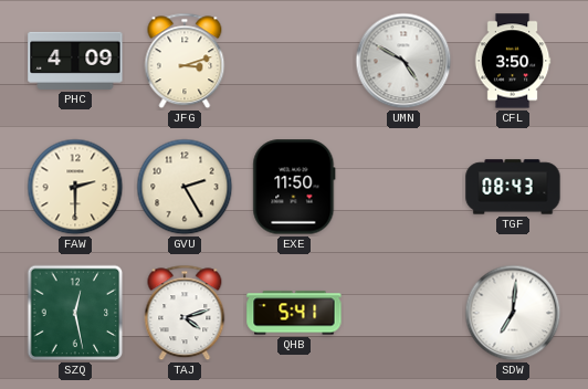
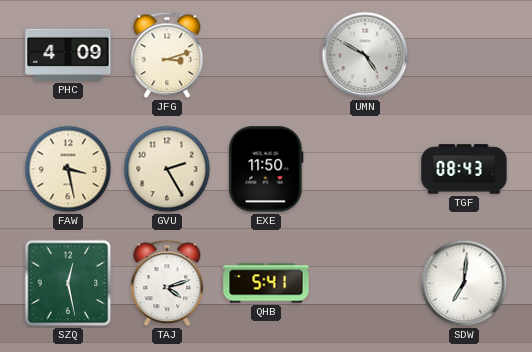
CFL: 3:50 -> none (513, 61)
FAW: 2:30 -> 3:28 (68, 169)
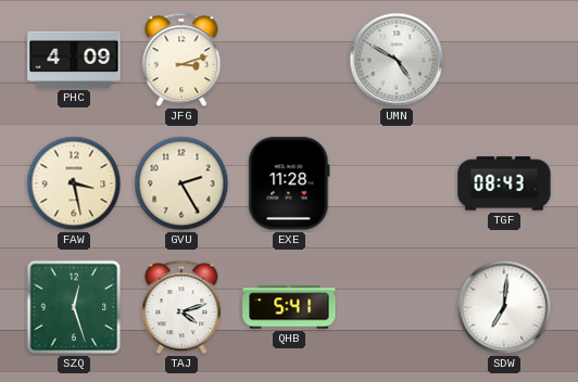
EXE: 11:50 -> 11:28 (289, 183)
SZQ: 12:28 -> 12:27 (74, 307)
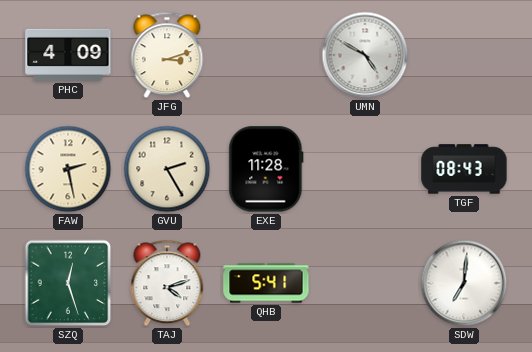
FAW: 3:28 -> 2:28 (68, 169)
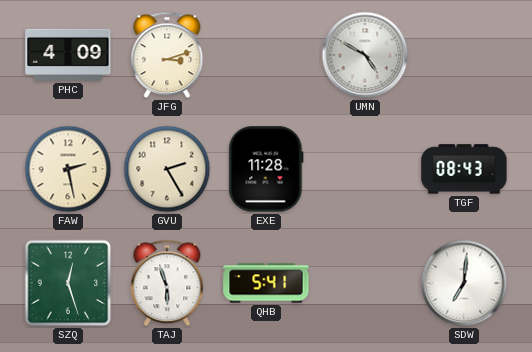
TAJ: 4:12 -> 5:57 (167, 283)
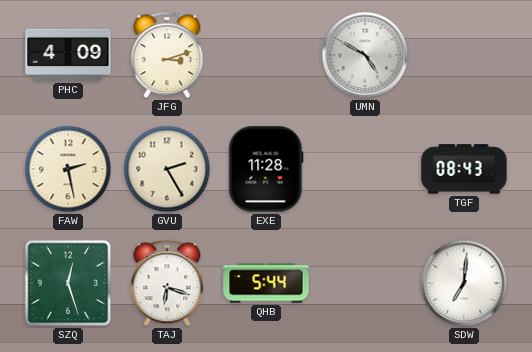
TAJ: 5:57 -> 6:18 (167, 283)
QHB: 5:41 -> 5:44 (266, 283)
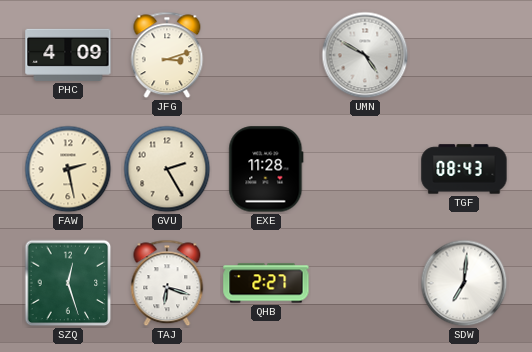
QHB: 5:44 -> 2:27 (266, 283)
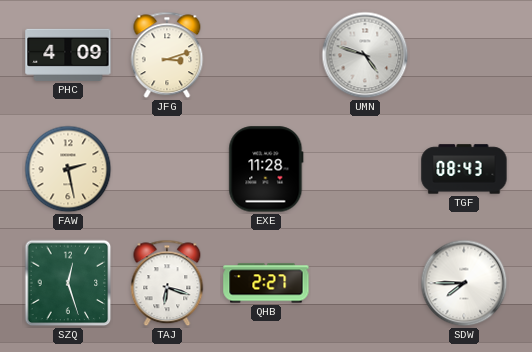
UMN: 4:50 -> 4:48 (365, 55)
GVU: 2:25 -> none (167, 169)
SDW: 7:01 -> 7:45 (464, 283)
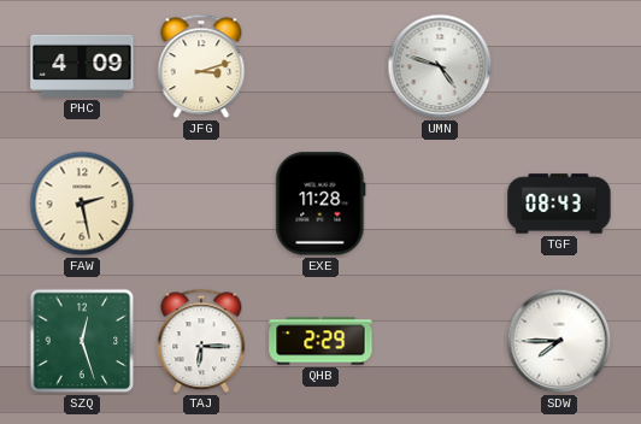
TAJ: 6:18 -> 6:15 (201, 341)
QHB: 2:27 -> 2:29 (320, 341)
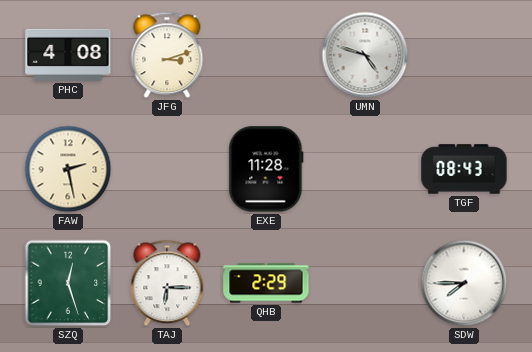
PHC: 4:09 -> 4:08 (68, 55)
